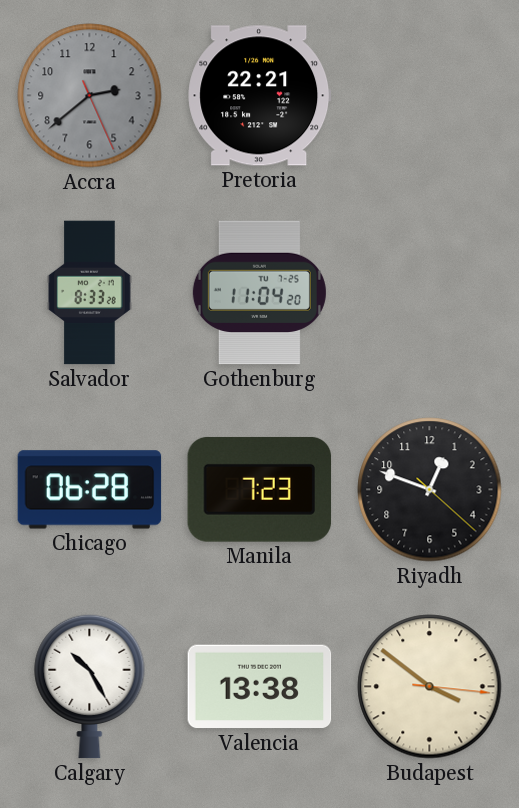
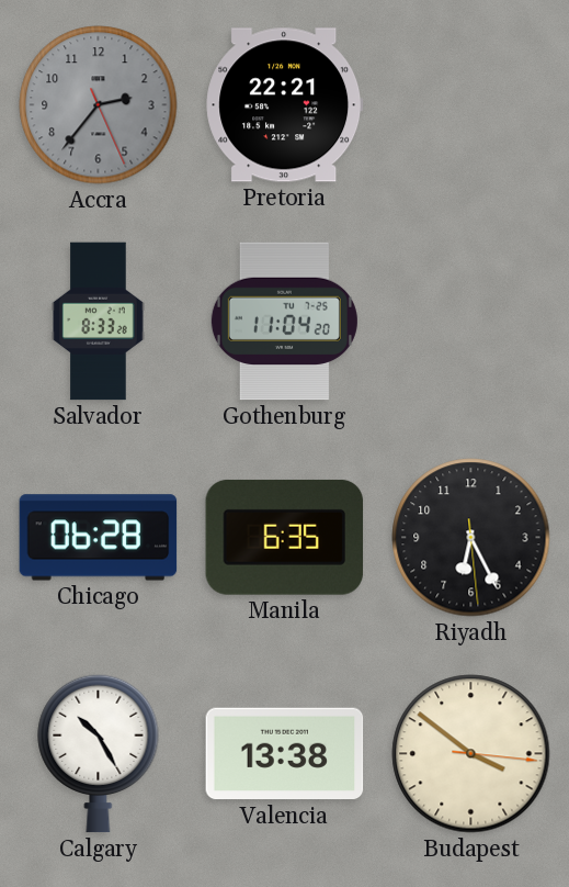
Accra: 2:38 -> 2:36 (99, 105)
Manila: 7:23 -> 6:35 (285, 537)
Riyadh: 12:48 -> 6:25 (471, 538)
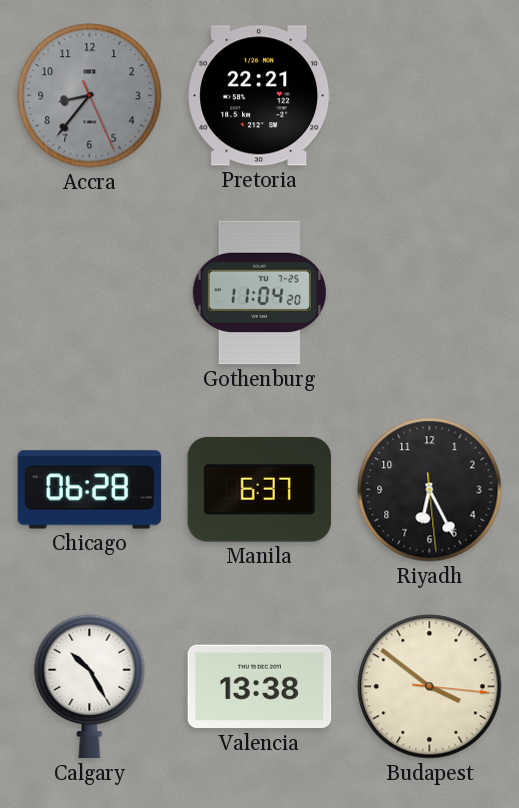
Accra: 2:36 -> 8:36 (90, 96)
Salvador: 8:33 -> none (99, 322)
Manila: 6:35 -> 6:37 (260, 489)
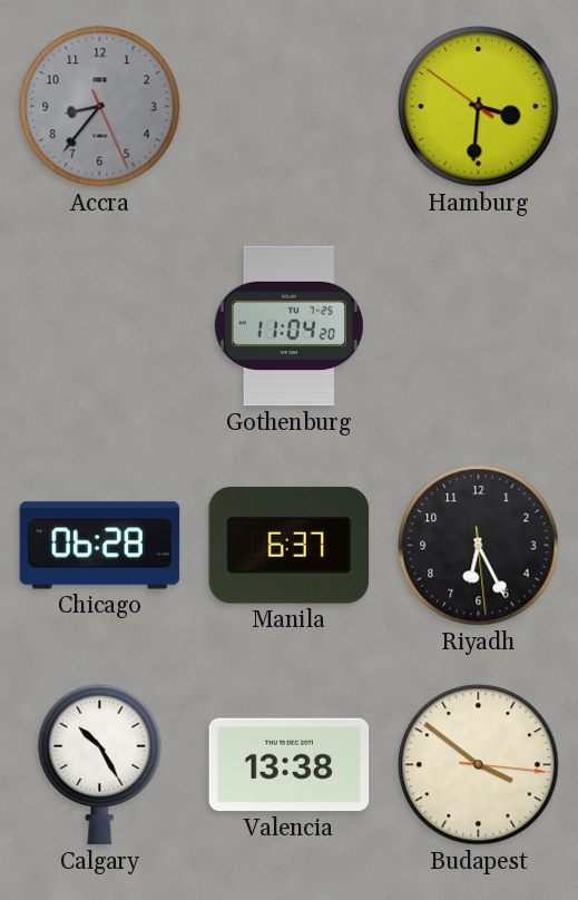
Pretoria: 22:21 -> none (260, 96)
Hamburg: none -> 3:30 (479, 107)
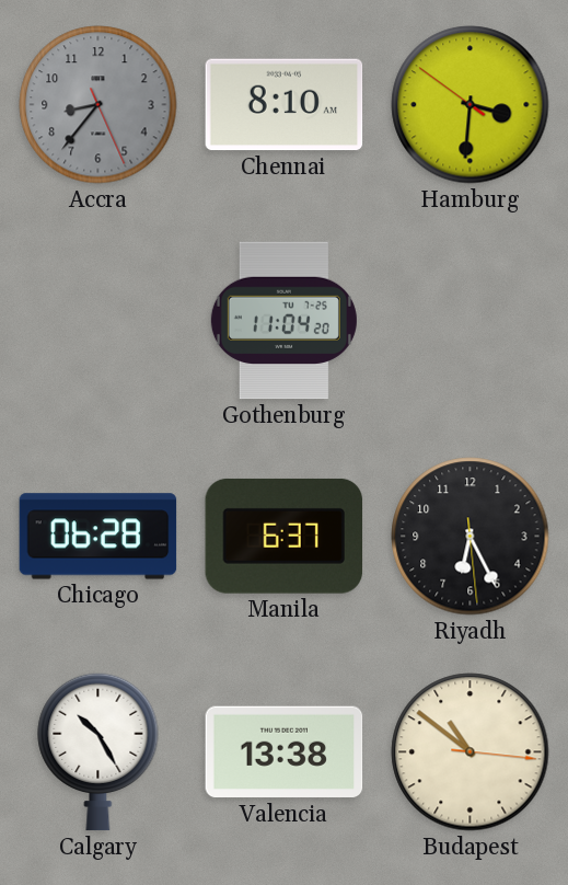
Chennai: none -> 8:10 (285, 105)
Budapest: 3:51 -> 10:51 (471, 752)
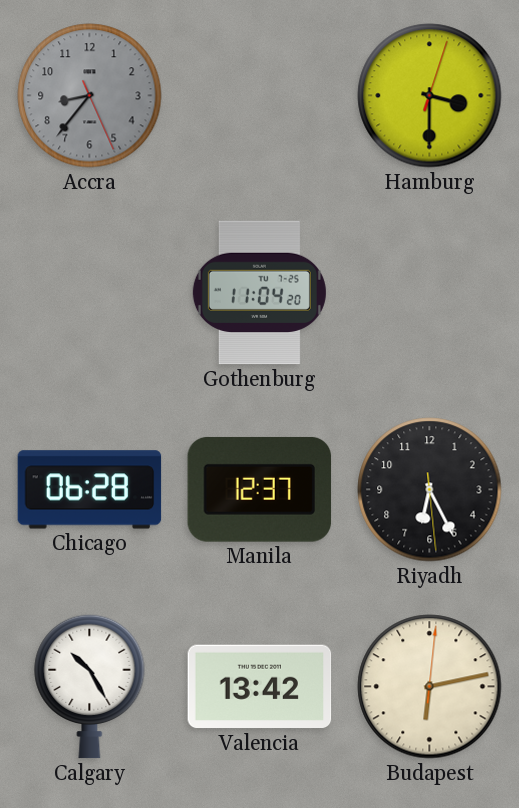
Chennai: 8:10 -> none (285, 105)
Hamburg: 3:30:51 -> 3:30:03 (430, 96)
Manila: 6:37 -> 12:37 (260, 489)
Valencia: 13:38 -> 13:42 (260, 687)
Budapest: 10:51 -> 6:13 (430, 687)
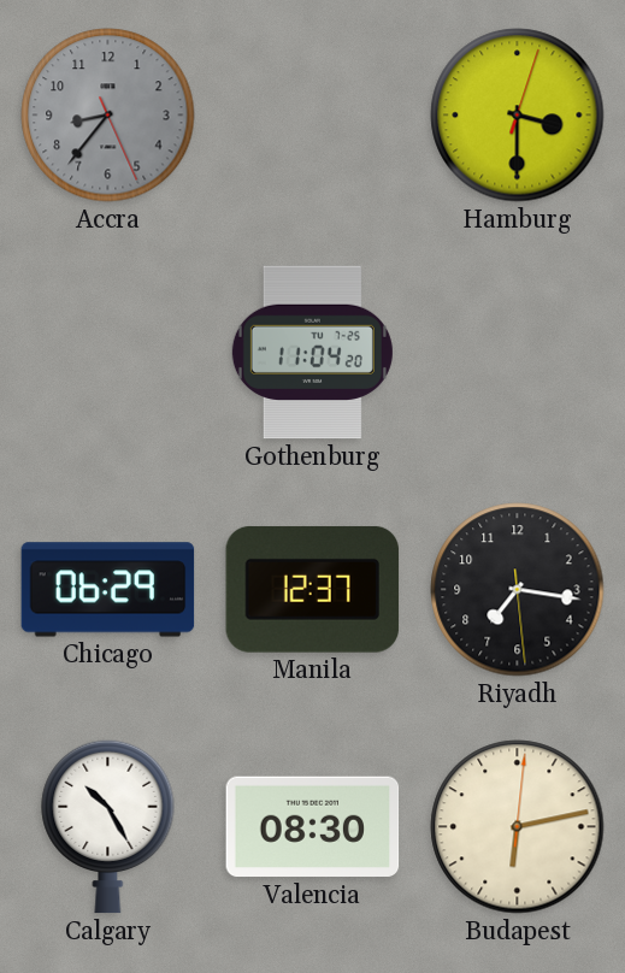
Chicago: 06:28 -> 06:29 (108, 590)
Riyadh: 6:25 -> 7:16 (518, 590)
Valencia: 13:42 -> 08:30 (313, 827)
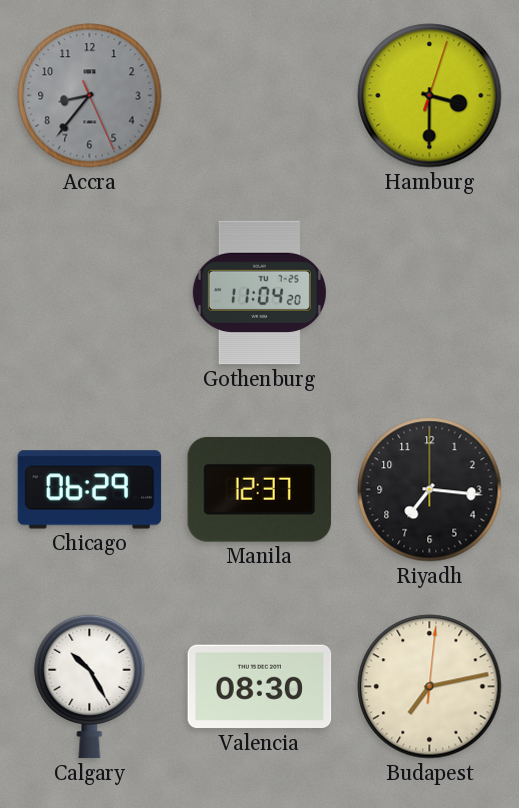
Riyadh: 7:16:29 -> 7:16:00 (430, 490)
Budapest: 6:13 -> 7:13 (430, 687)
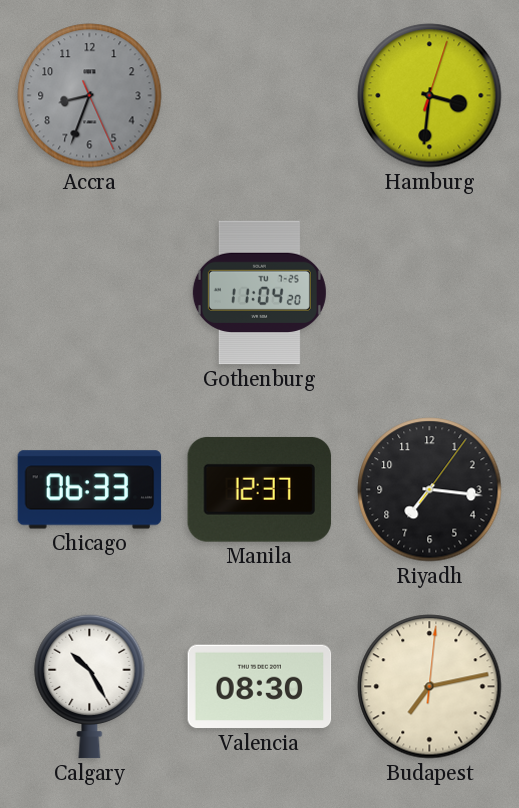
Accra: 8:36 -> 8:33 (90, 96)
Hamburg: 3:30 -> 3:31 (430, 96)
Chicago: 06:29 -> 06:33 (90, 490)
Riyadh: 7:16:00 -> 7:16:06 (430, 490)
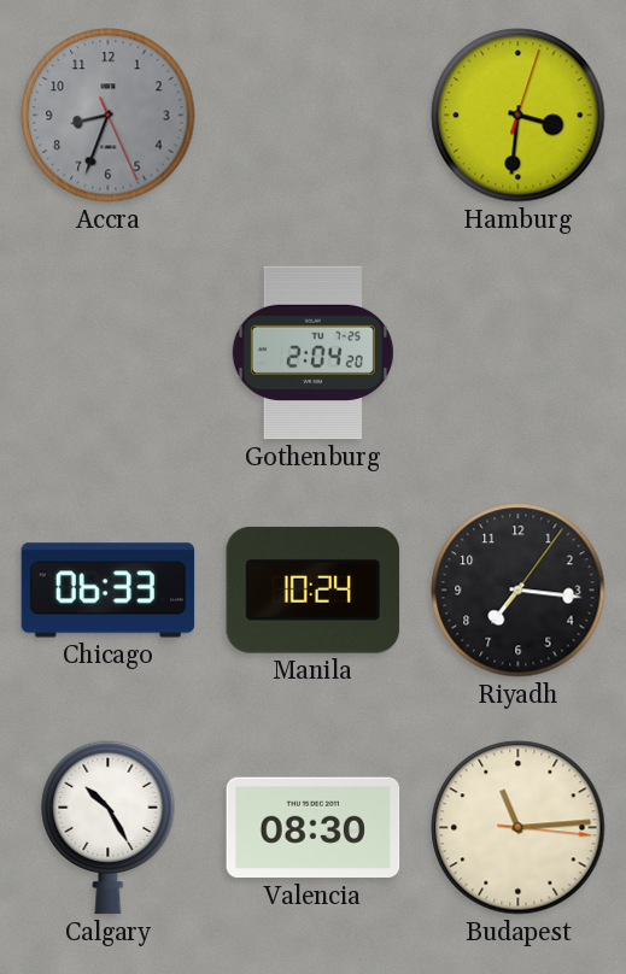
Gothenburg: 11:04 -> 2:04 (312, 353)
Manila: 12:37 -> 10:24 (314, 589)
Budapest: 7:13 -> 11:14 (519, 828)
